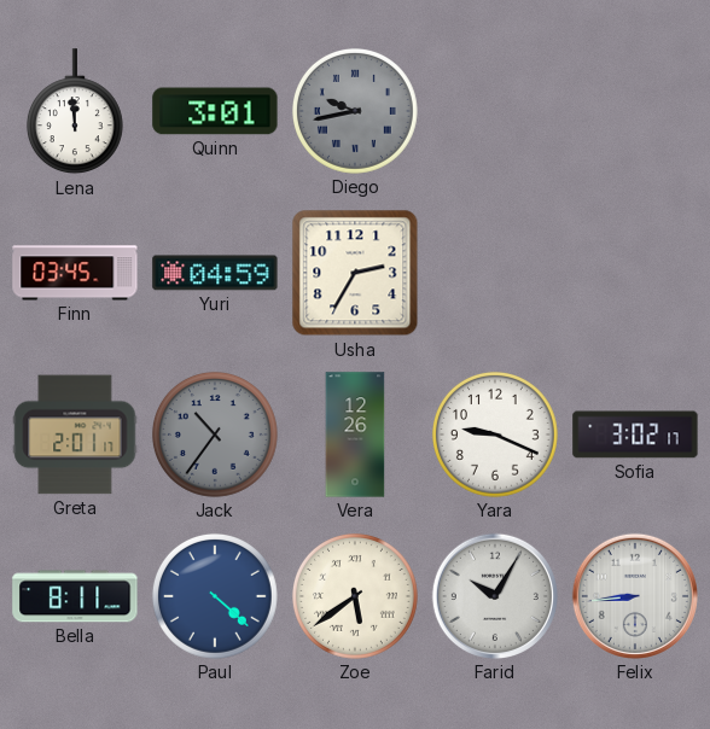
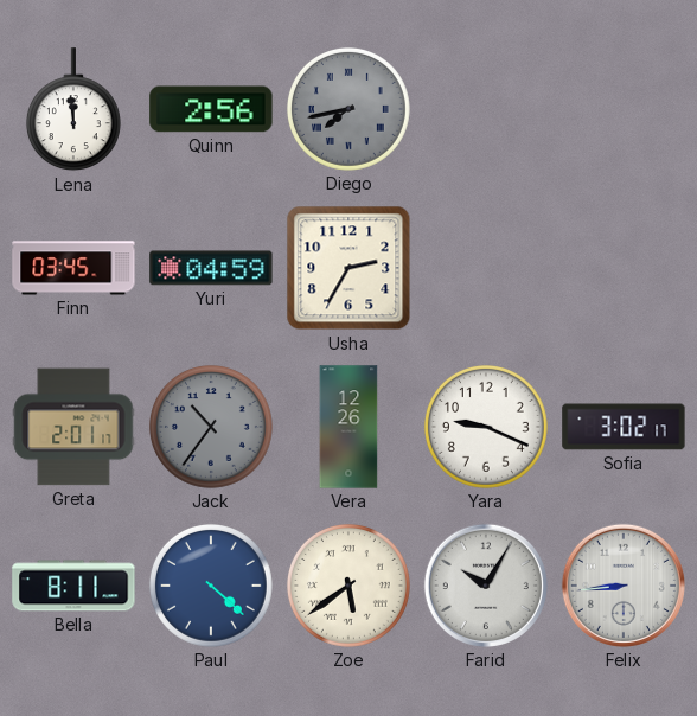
Quinn: 3:01 -> 2:56 (211, 109)
Diego: 9:43 -> 7:43 (348, 109)
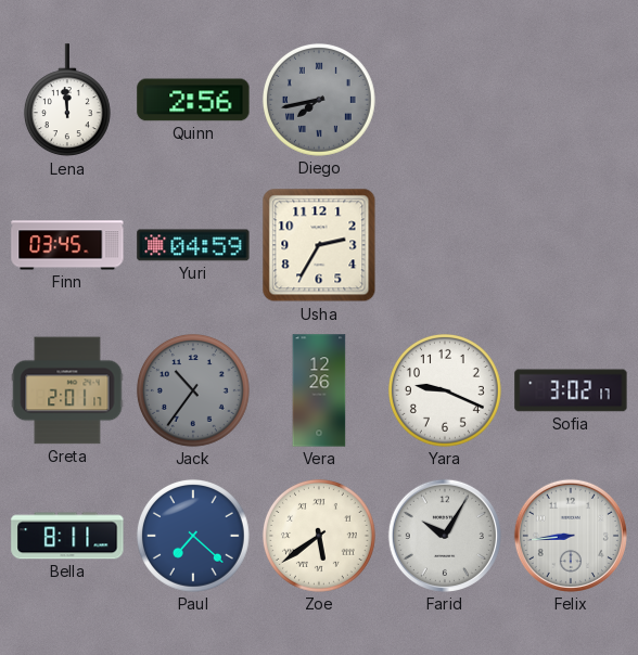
Paul: 4:22 -> 7:22 (193, 536)
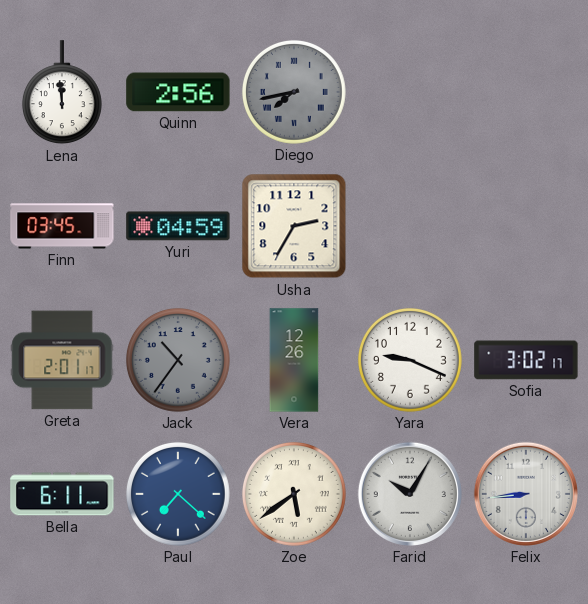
Bella: 8:11 -> 6:11 (62, 494)
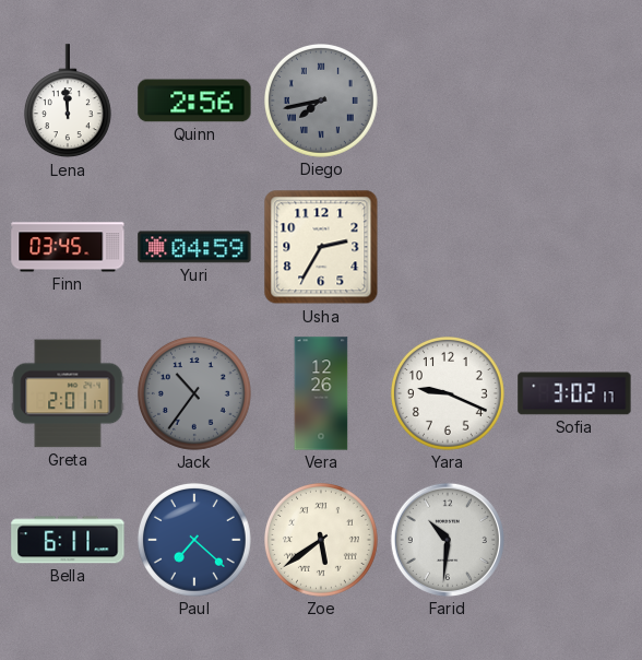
Farid: 10:05 -> 10:31 (448, 540)
Felix: 8:44 -> none (526, 494)
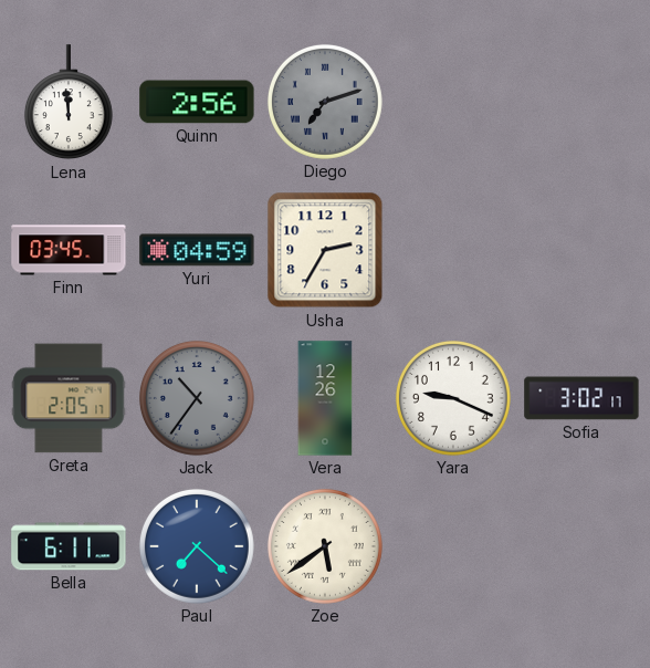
Diego: 7:43 -> 7:12 (325, 102)
Greta: 2:01 -> 2:05 (69, 398)
Farid: 10:31 -> none (448, 540)
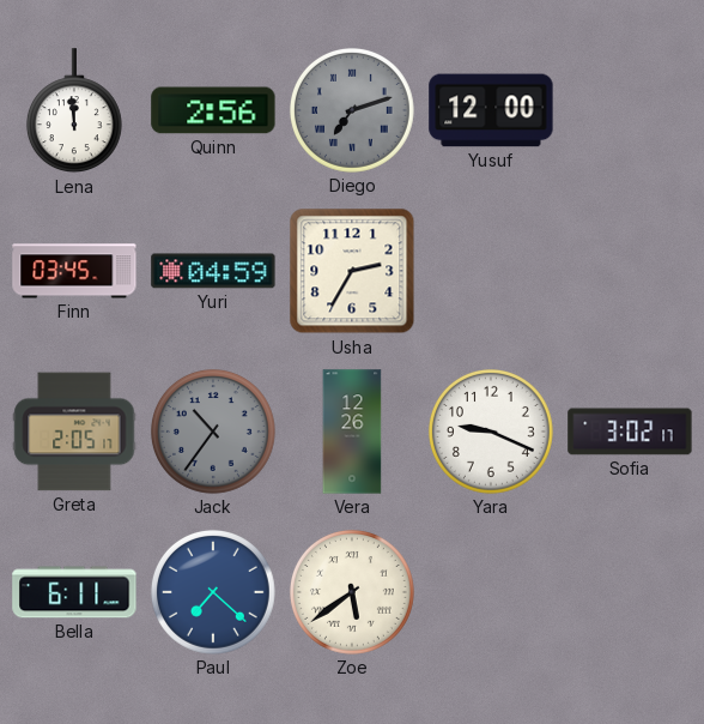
Yusuf: none -> 12:00 (491, 110)
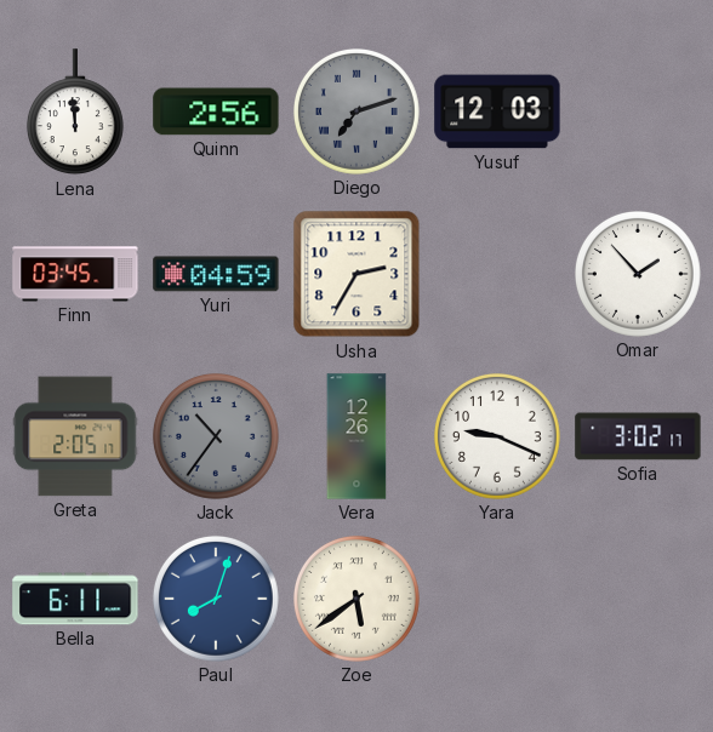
Yusuf: 12:00 -> 12:03 (497, 111)
Omar: none -> 1:53 (638, 274)
Paul: 7:22 -> 8:03 (216, 599)
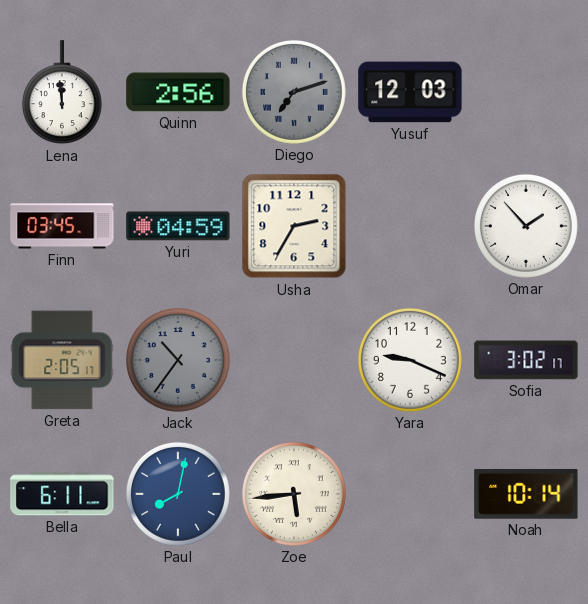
Vera: 12:26 -> none (356, 436)
Paul: 8:03 -> 8:02 (178, 494)
Zoe: 5:39 -> 5:44 (294, 494)
Noah: none -> 10:14 (526, 494)
